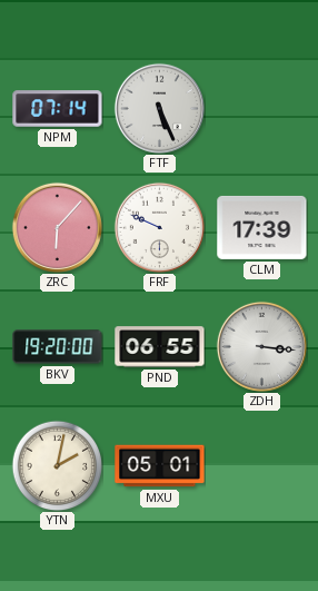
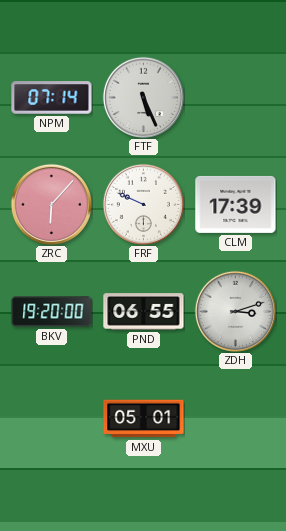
ZDH: 3:16 -> 3:12 (235, 311)
YTN: 2:02 -> none (57, 465)
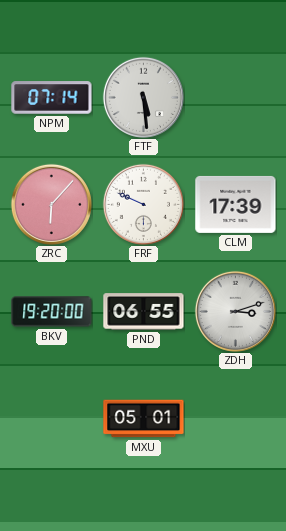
FTF: 5:26 -> 5:29 (143, 97)
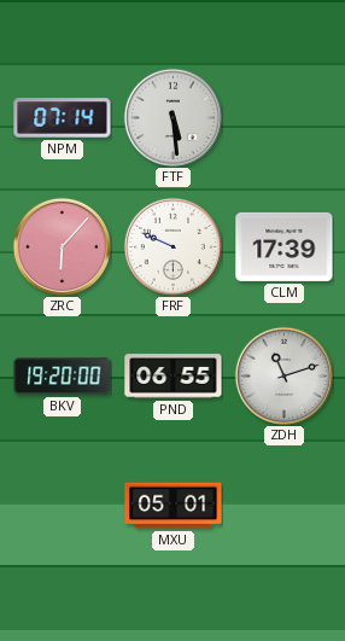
ZDH: 3:12 -> 11:12 (283, 375)
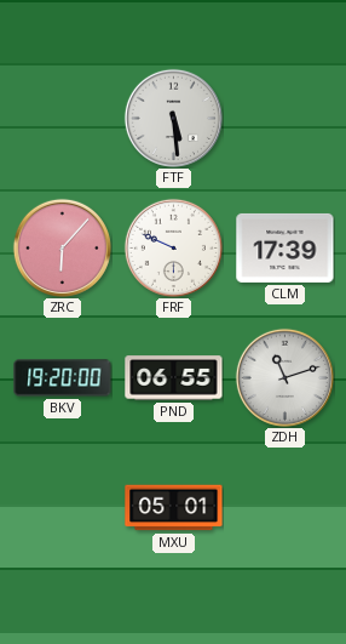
NPM: 07:14 -> none (63, 118)
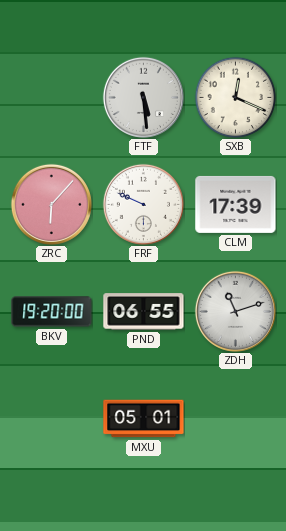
SXB: none -> 12:19 (235, 97)
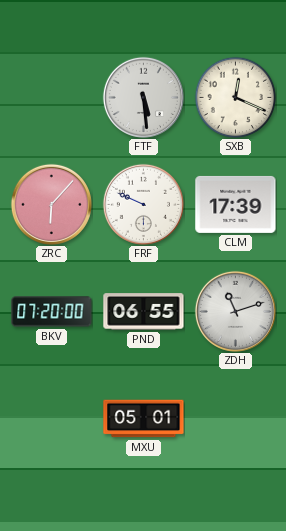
BKV: 19:20 -> 07:20 (52, 312)
